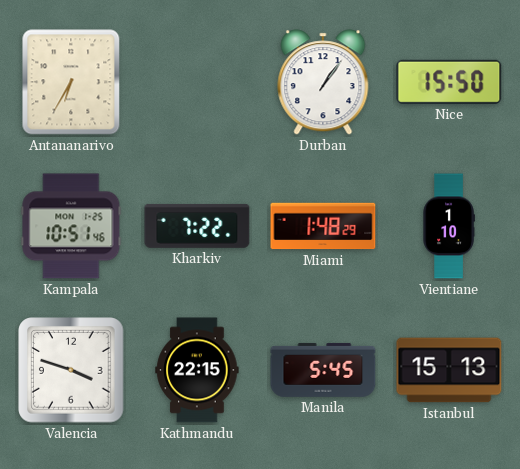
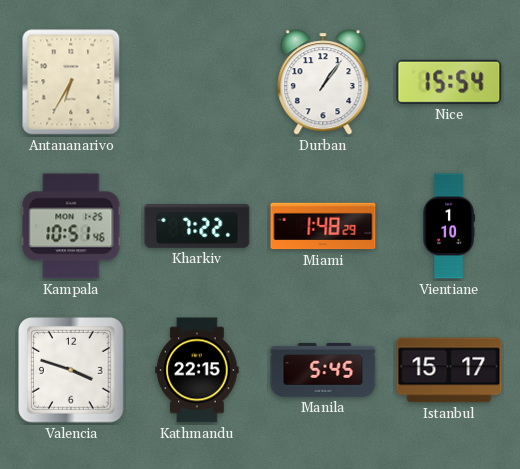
Nice: 15:50 -> 15:54 (449, 82)
Istanbul: 15:13 -> 15:17 (449, 370)
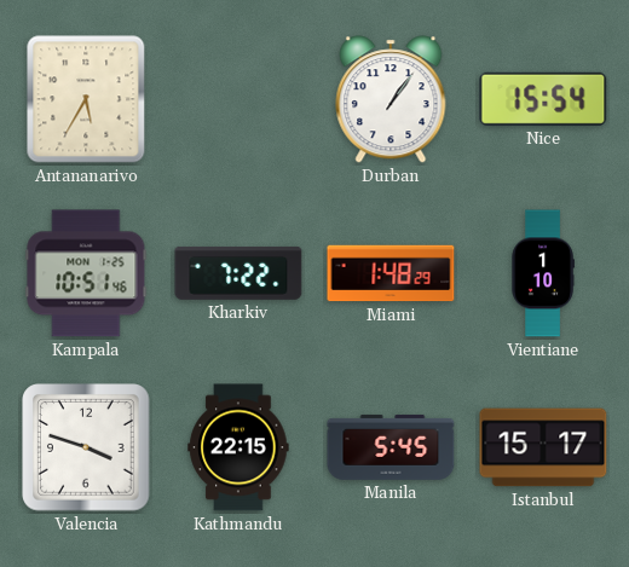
Antananarivo: 6:35 -> 5:35 (86, 99)
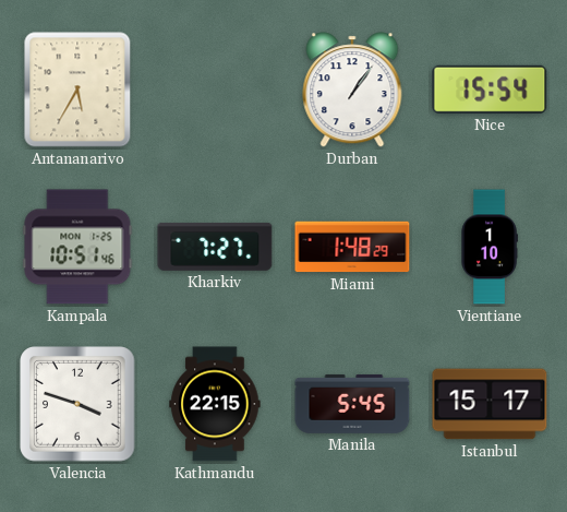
Kharkiv: 7:22 -> 7:27 (215, 247)
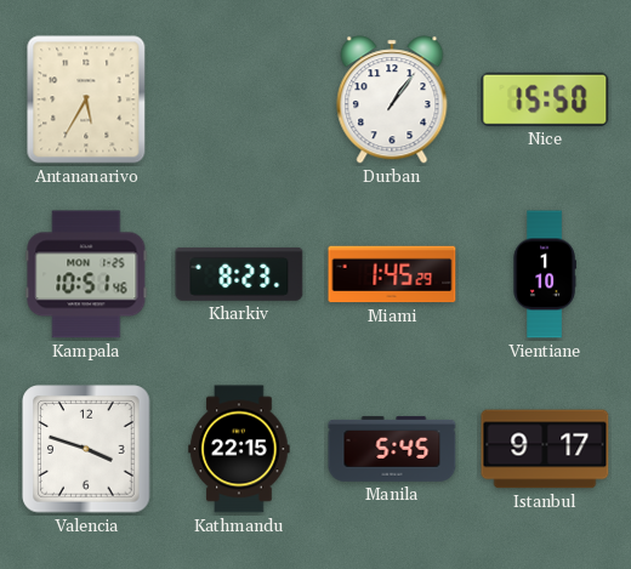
Nice: 15:54 -> 15:50 (545, 99)
Kharkiv: 7:27 -> 8:23 (239, 274)
Miami: 1:48 -> 1:45 (392, 274)
Istanbul: 15:17 -> 9:17 (545, 449)
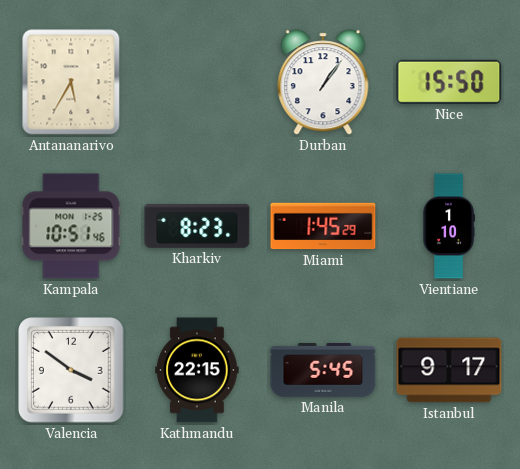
Valencia: 3:48 -> 3:51 (71, 370)
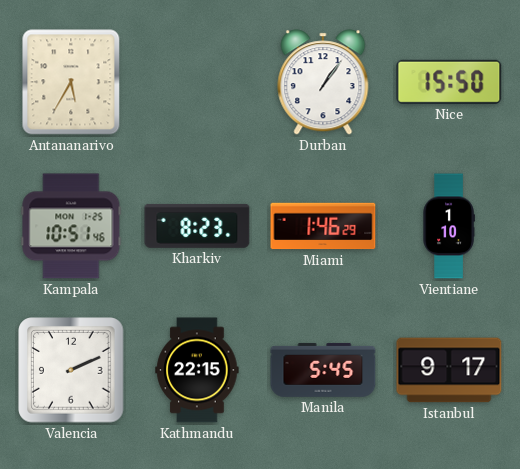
Miami: 1:45 -> 1:46 (323, 226)
Valencia: 3:51 -> 2:11 (71, 370)
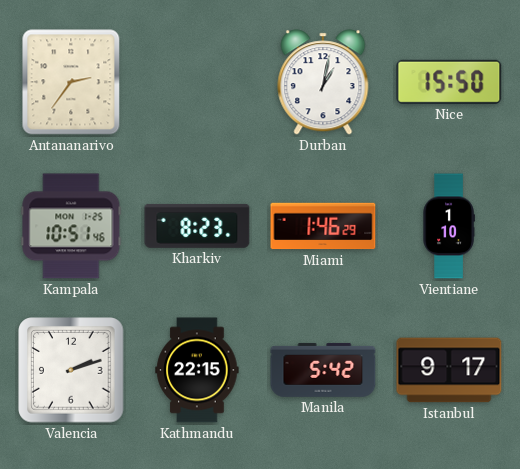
Antananarivo: 5:35 -> 2:36 (71, 82)
Durban: 1:06 -> 1:02 (323, 82)
Valencia: 2:11 -> 2:12 (71, 370)
Manila: 5:45 -> 5:42 (323, 370)
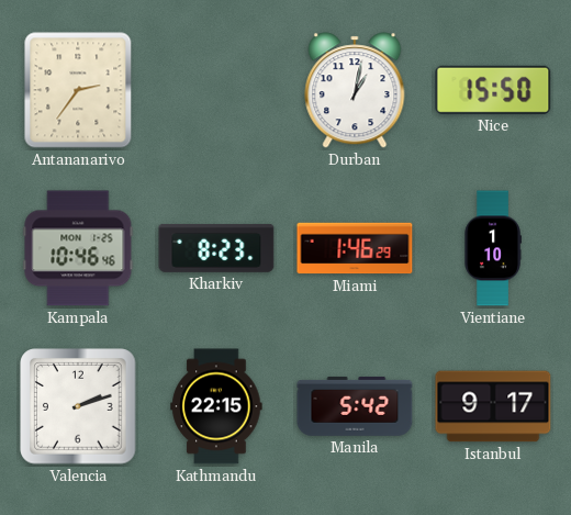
Kampala: 10:51 -> 10:46 (78, 248)
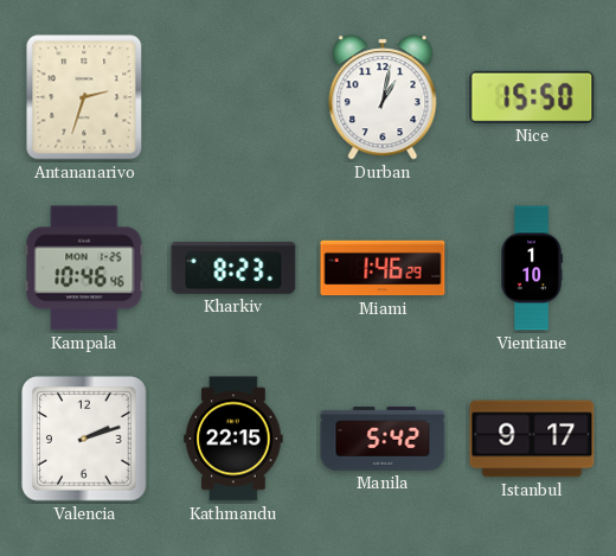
Antananarivo: 2:36 -> 2:33 (84, 97)
